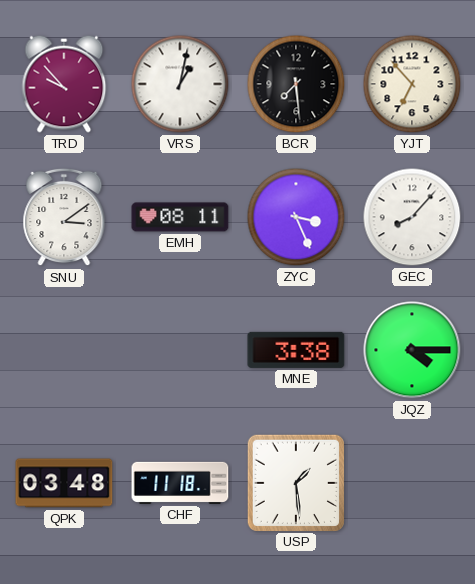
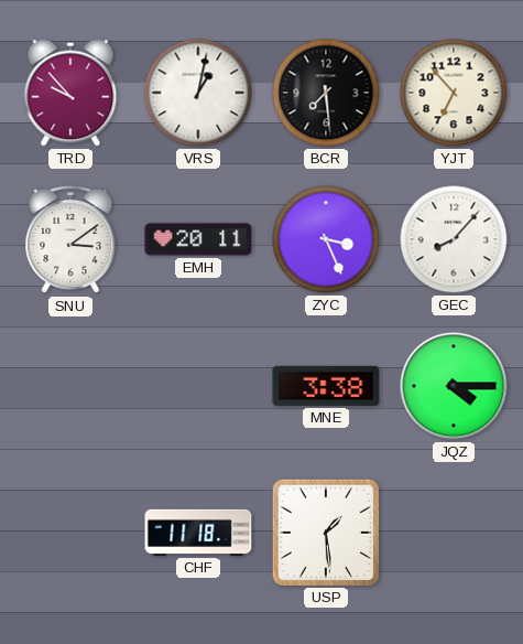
EMH: 08:11 -> 20:11 (198, 239)
QPK: 03:48 -> none (64, 483)
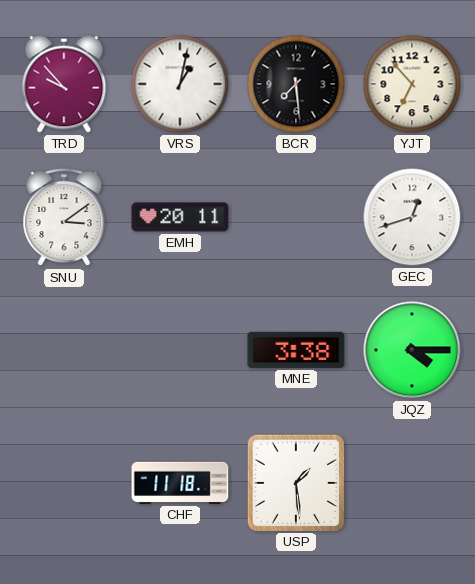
ZYC: 3:26 -> none (326, 239)
GEC: 8:07 -> 12:42 (412, 217)
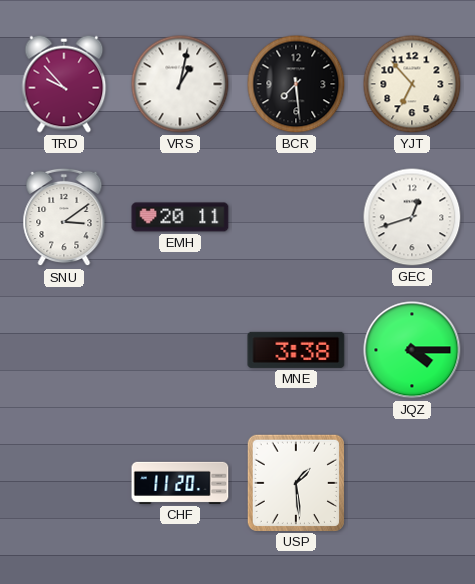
CHF: 11:18 -> 11:20 (180, 483)
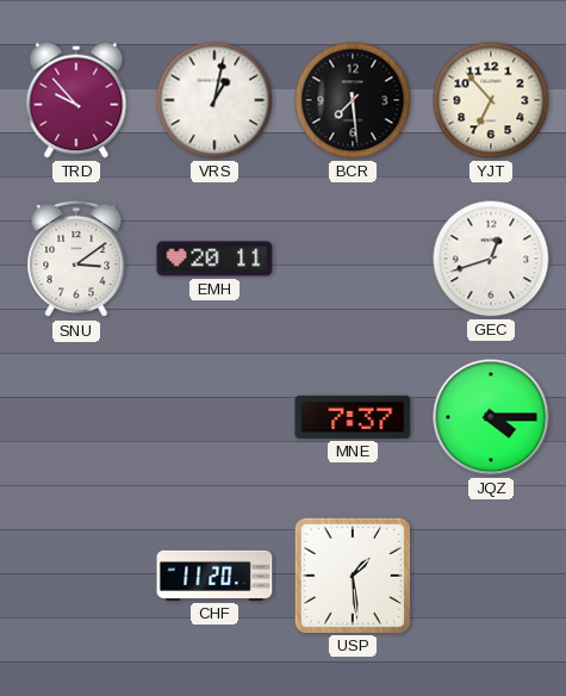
MNE: 3:38 -> 7:37 (353, 417)
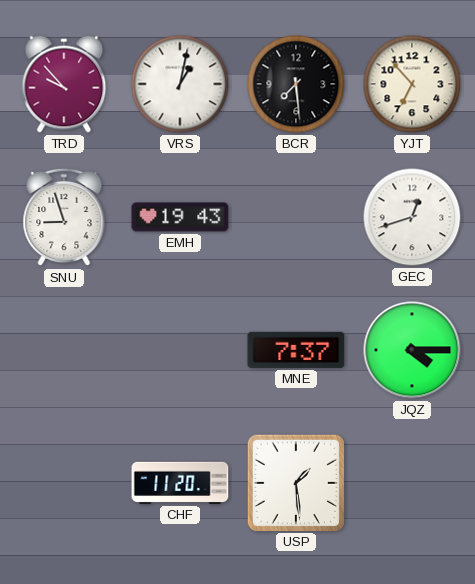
SNU: 3:09 -> 8:57 (64, 217)
EMH: 20:11 -> 19:43 (180, 217)
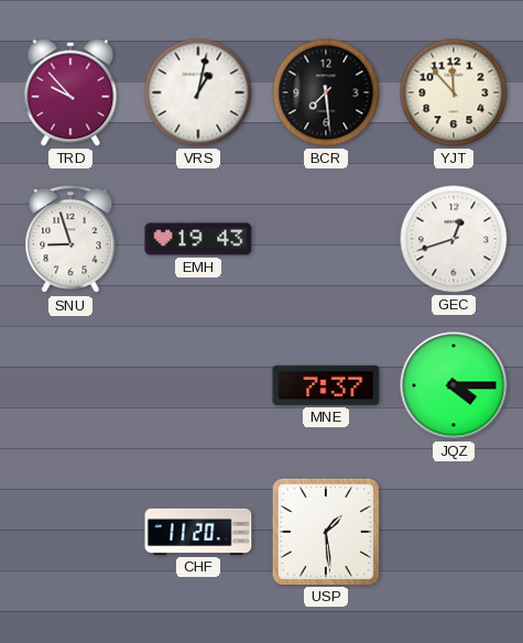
YJT: 6:53 -> 11:53 (454, 92)
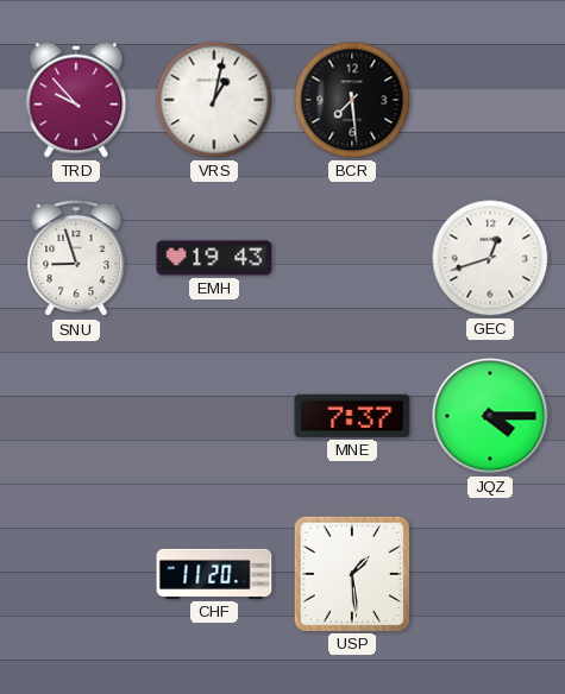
YJT: 11:53 -> none (454, 92)
